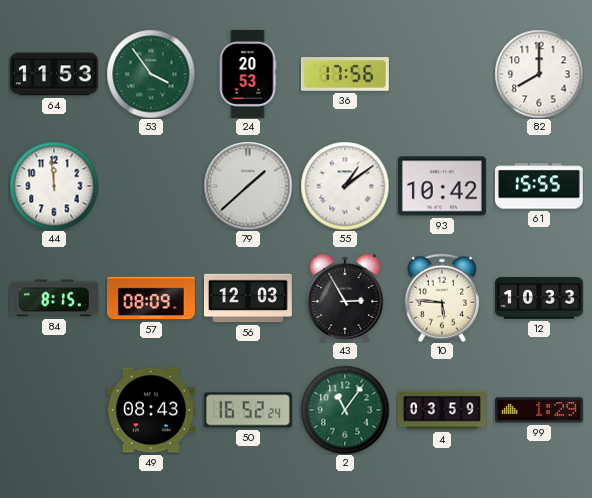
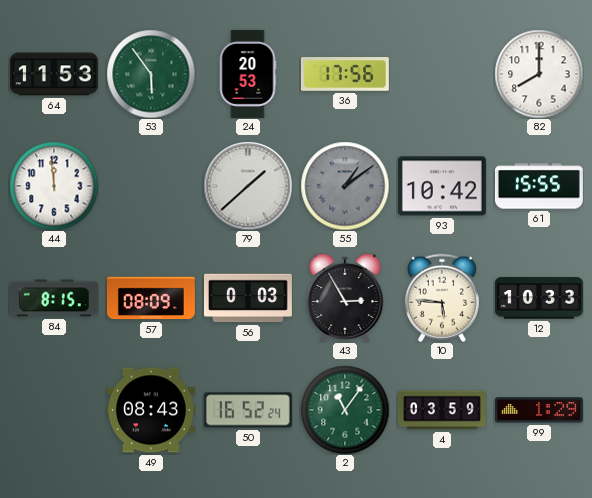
53: 3:54 -> 5:54 (151, 74)
55 dial: white -> grey (345, 186)
56: 12:03 -> 0:03 (248, 298)
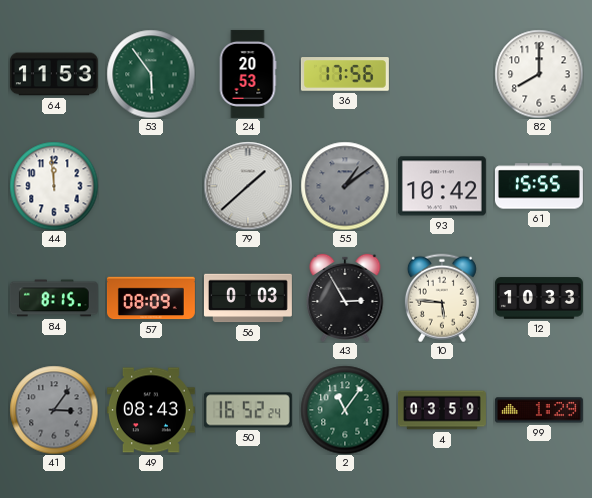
41: none -> 3:06 (54, 410)
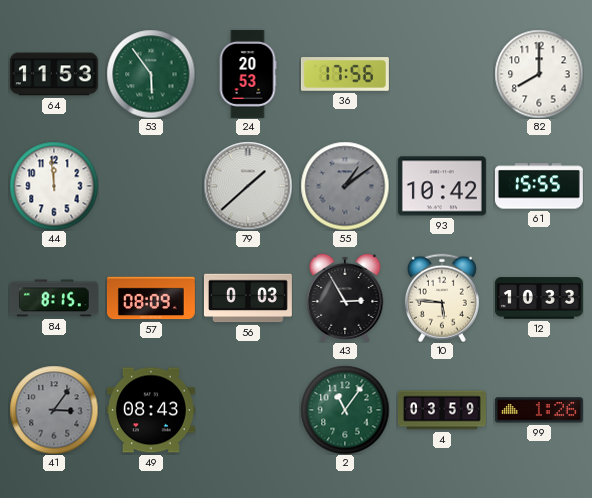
50: 16:52 -> none (248, 410)
99: 1:29 -> 1:26 (539, 410)
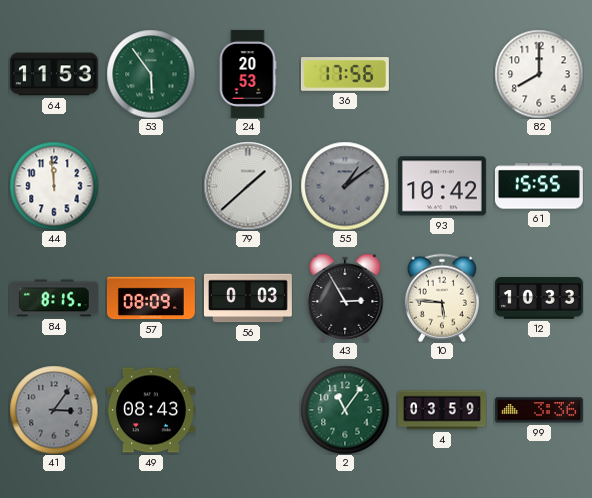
99: 1:26 -> 3:36 (539, 410)
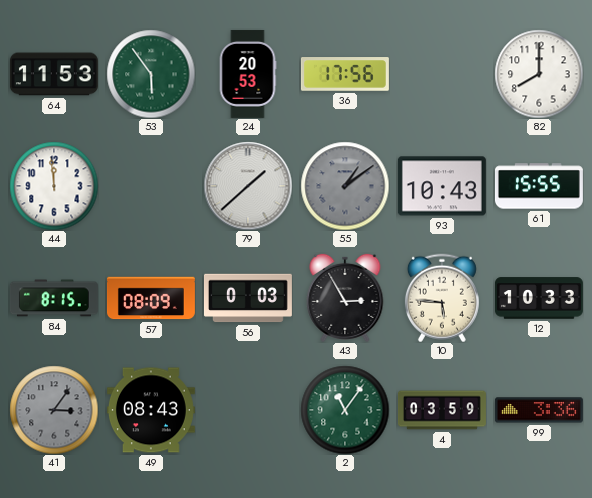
93: 10:42 -> 10:43 (442, 186)
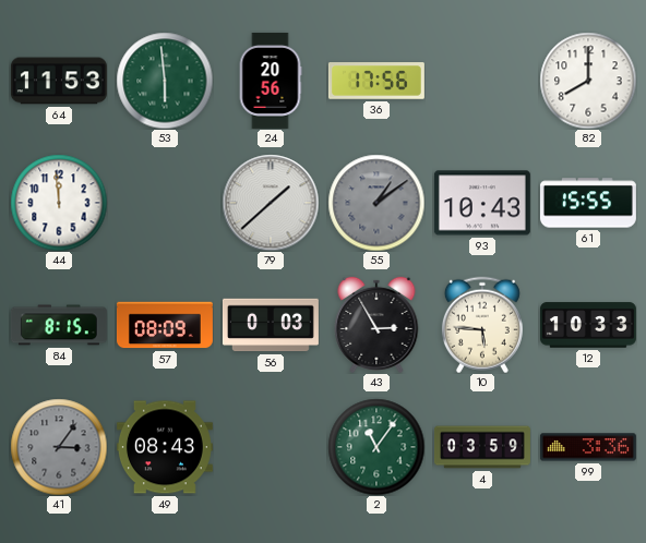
53: 5:54 -> 5:59 (165, 81)
24: 20:53 -> 20:56 (271, 81)
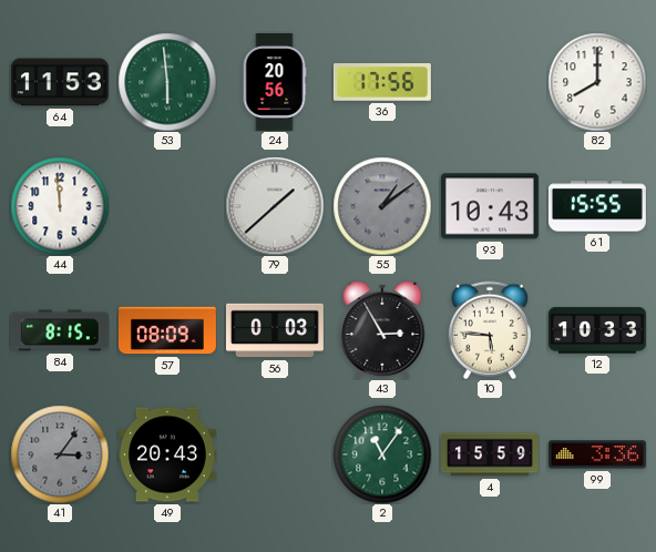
49: 08:43 -> 20:43 (167, 454)
4: 03:59 -> 15:59 (490, 454)
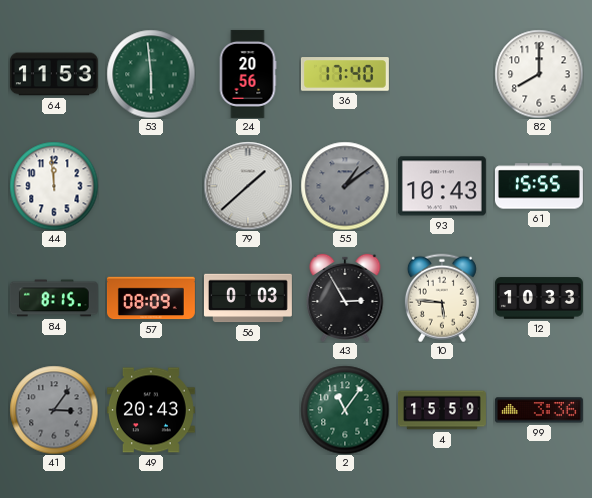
36: 17:56 -> 17:40 (345, 74)
